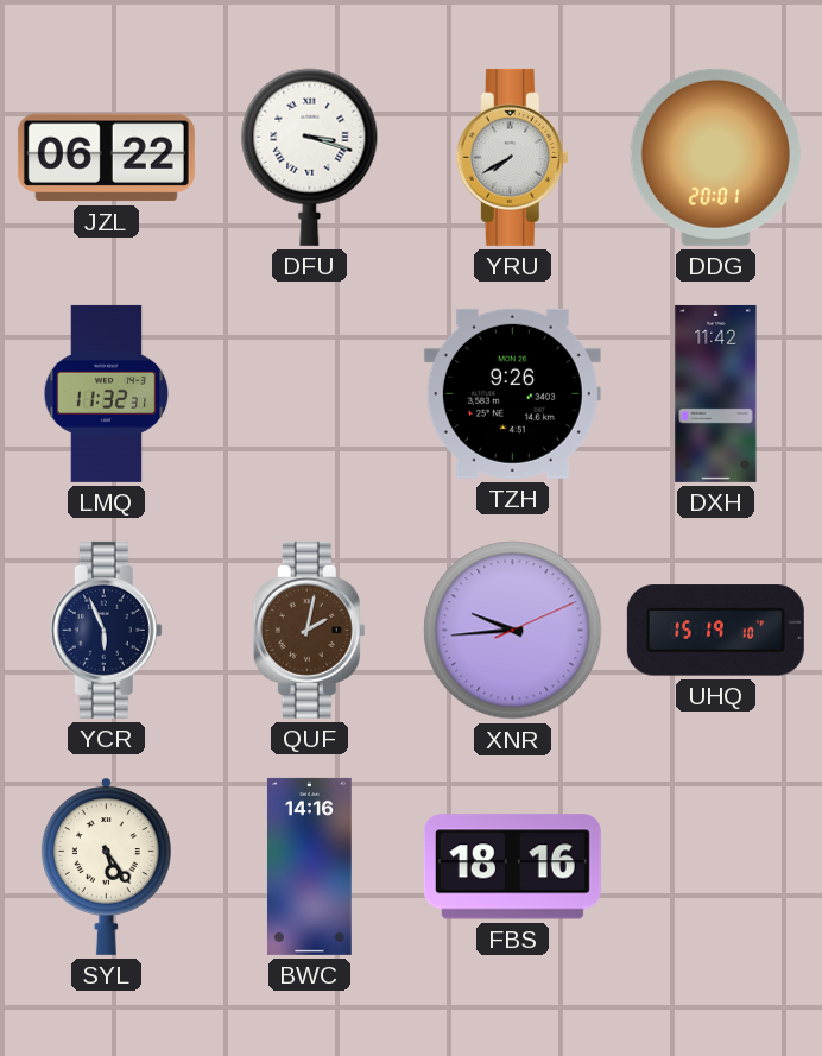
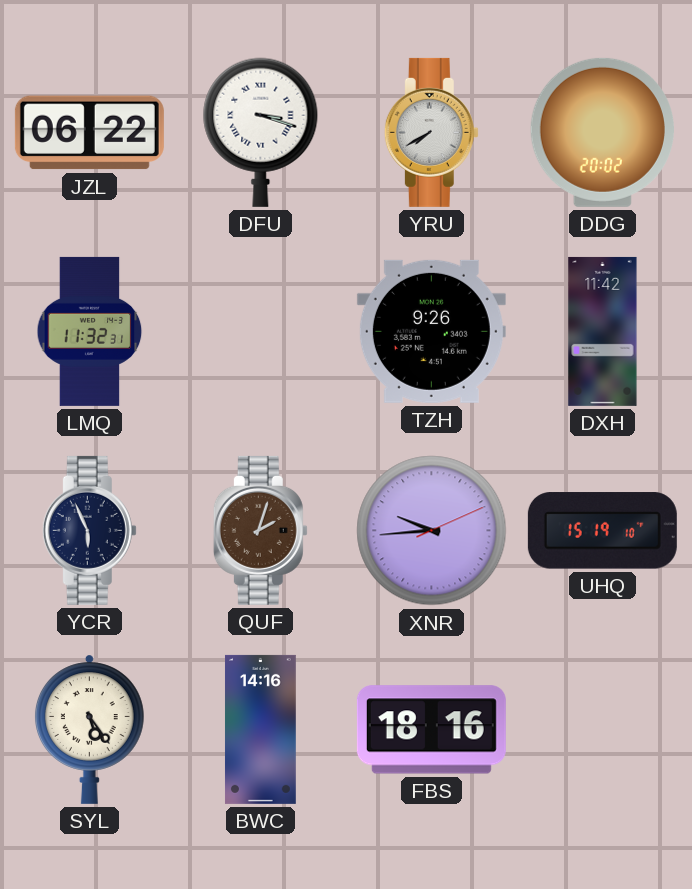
DDG: 20:01 -> 20:02 (602, 132)
QUF: 2:02 -> 2:03 (260, 530)
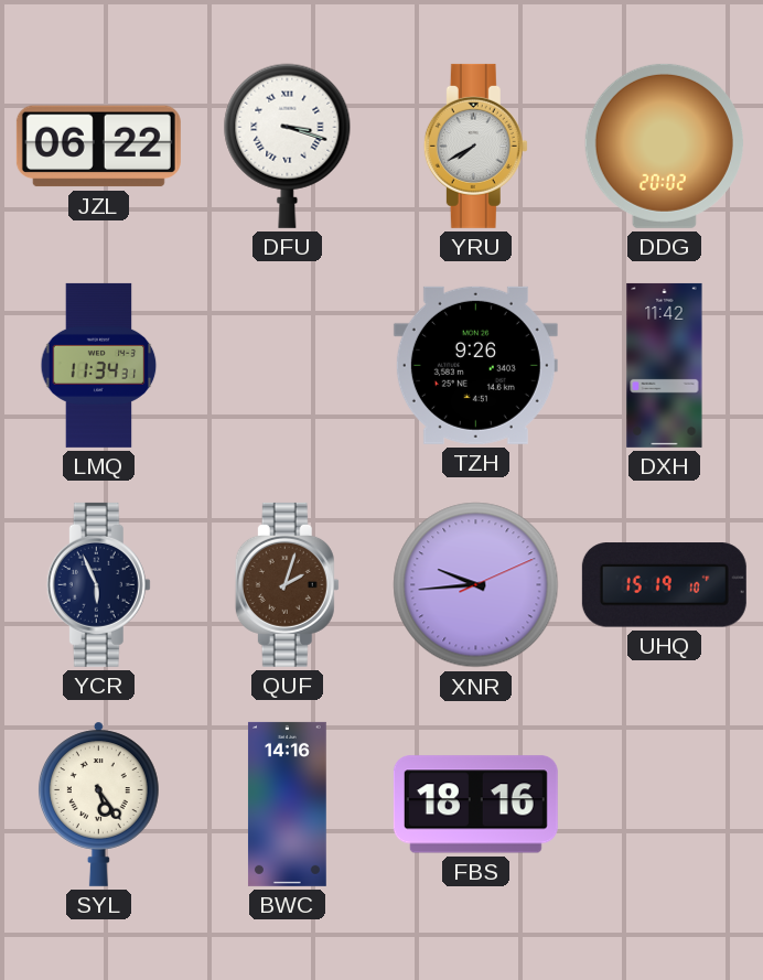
LMQ: 11:32 -> 11:34 (99, 365)
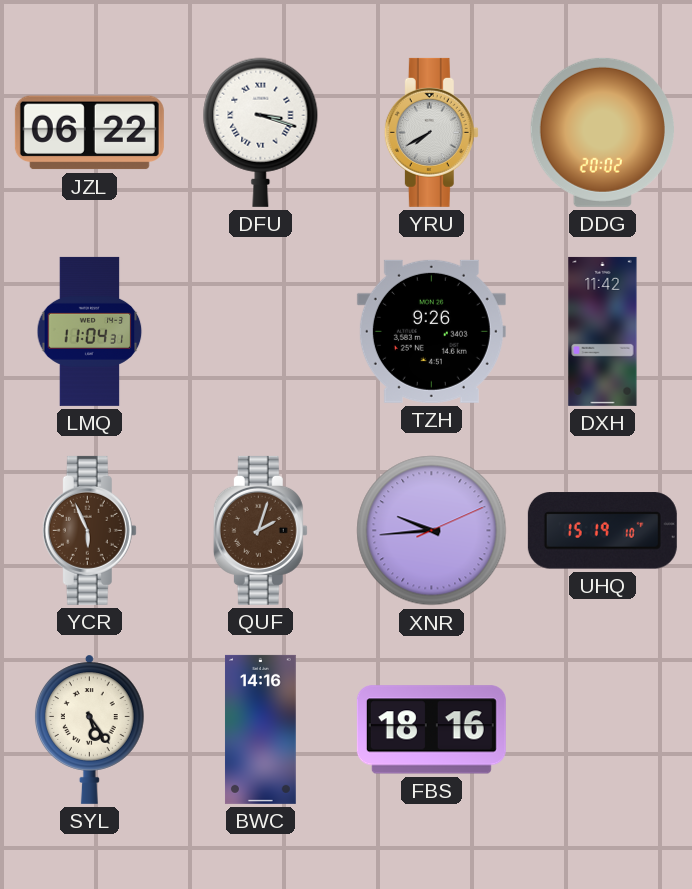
LMQ: 11:34 -> 11:04 (90, 331)
YCR dial: navy -> brown (89, 530)
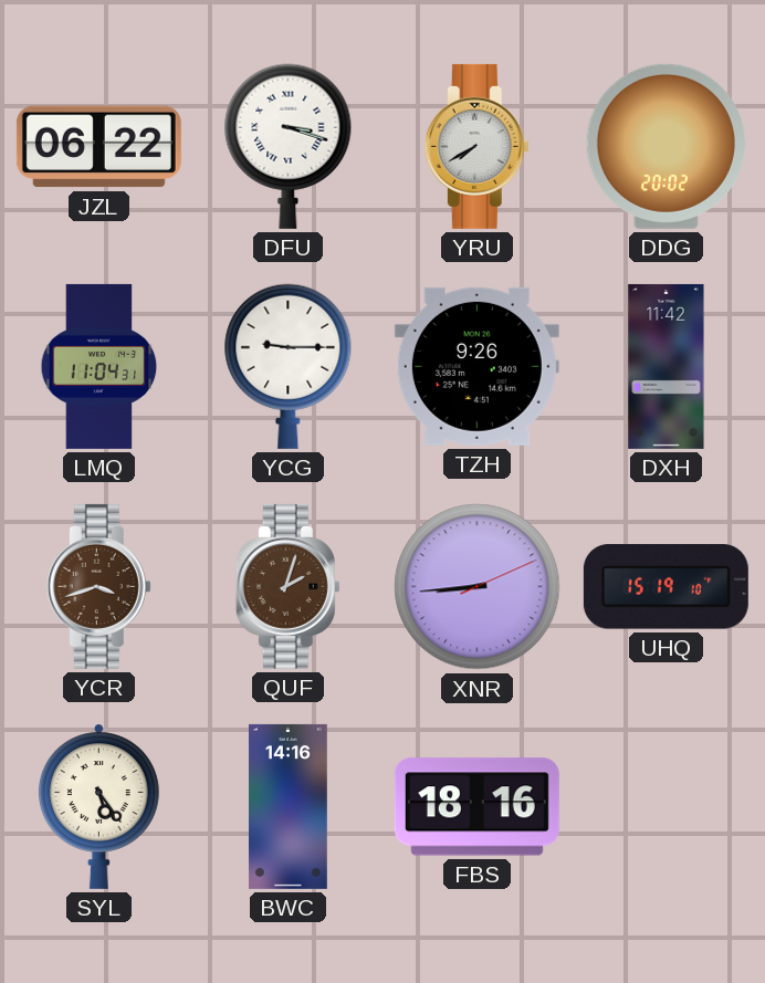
YCG: none -> 9:15 (289, 366)
YCR: 5:56 -> 3:42 (98, 586)
XNR: 9:44 -> 8:44 (478, 587)
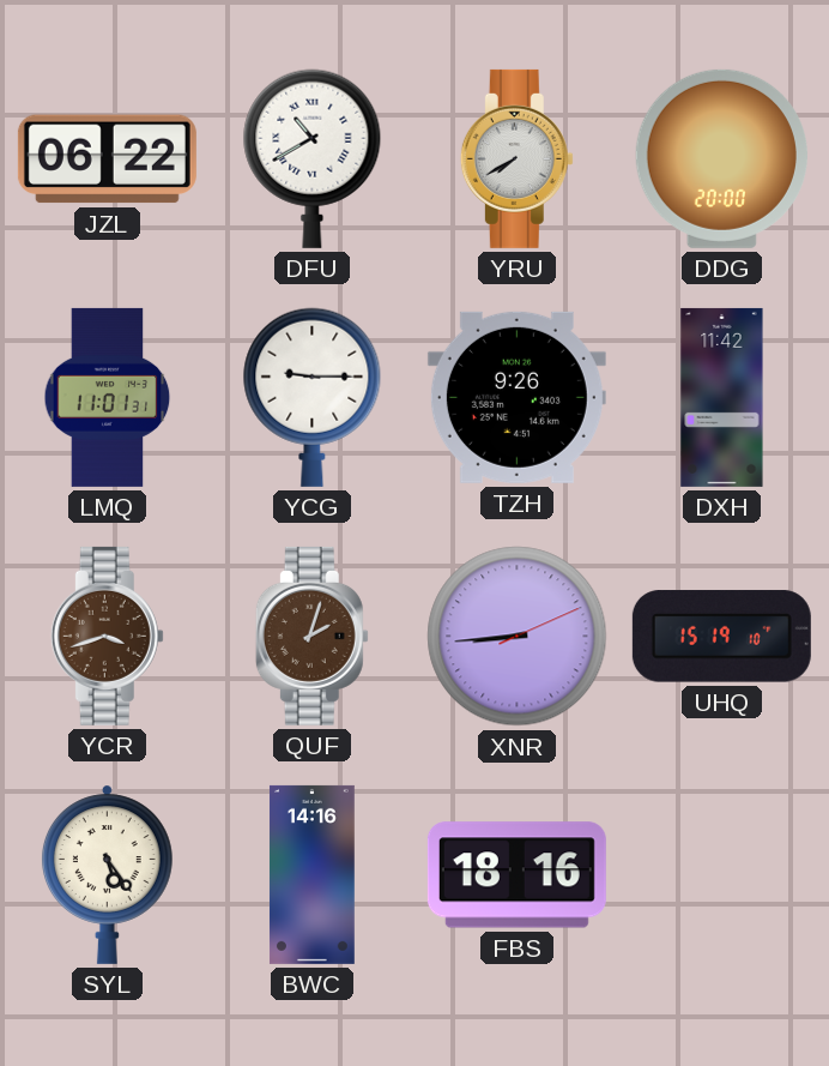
DFU: 3:18 -> 10:40 (313, 158)
DDG: 20:02 -> 20:00 (721, 158)
LMQ: 11:04 -> 11:01 (108, 397)
